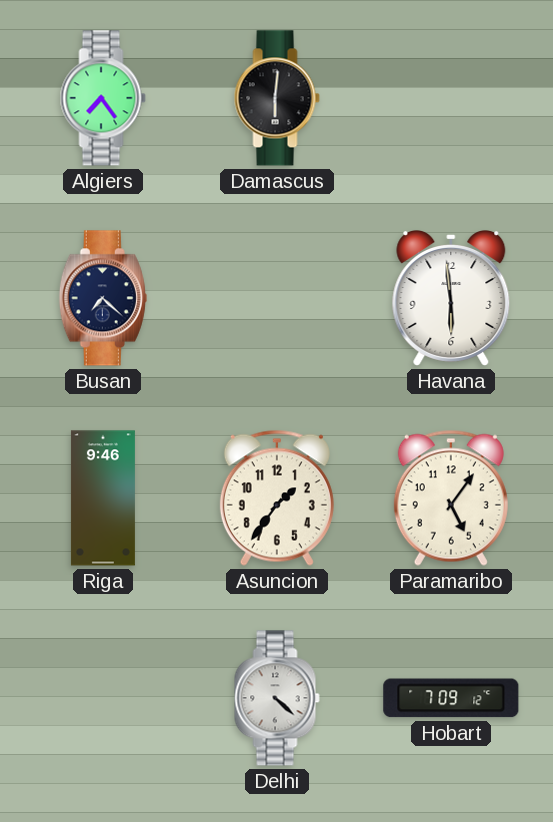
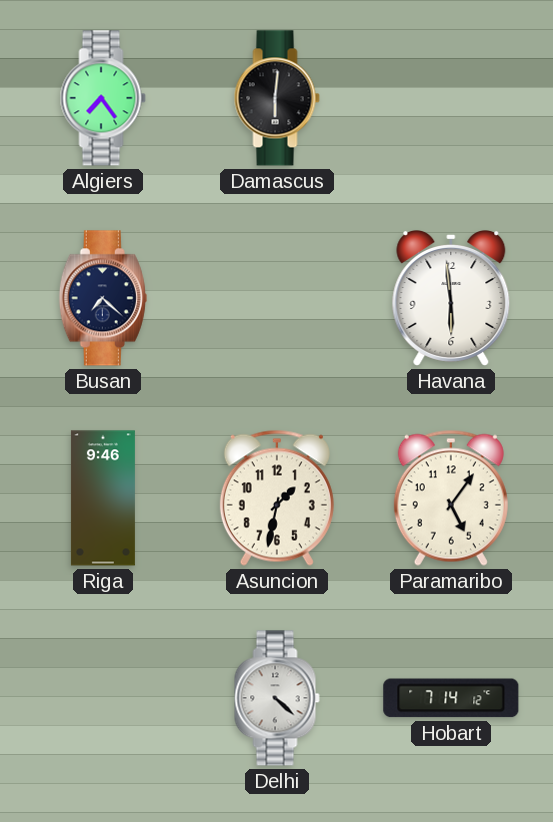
Asuncion: 1:36 -> 1:32 (277, 498)
Hobart: 7:09 -> 7:14 (451, 698)
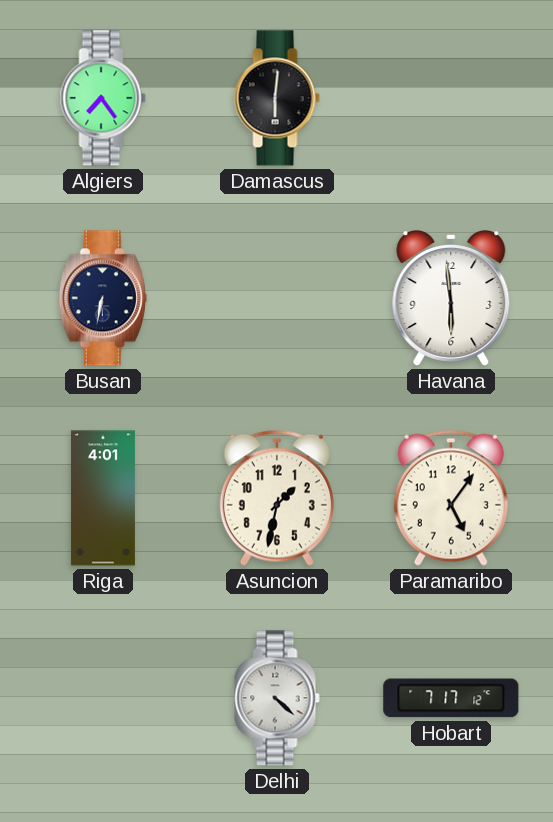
Busan: 7:22 -> 6:32 (103, 298)
Riga: 9:46 -> 4:01 (103, 498)
Hobart: 7:14 -> 7:17 (451, 698)
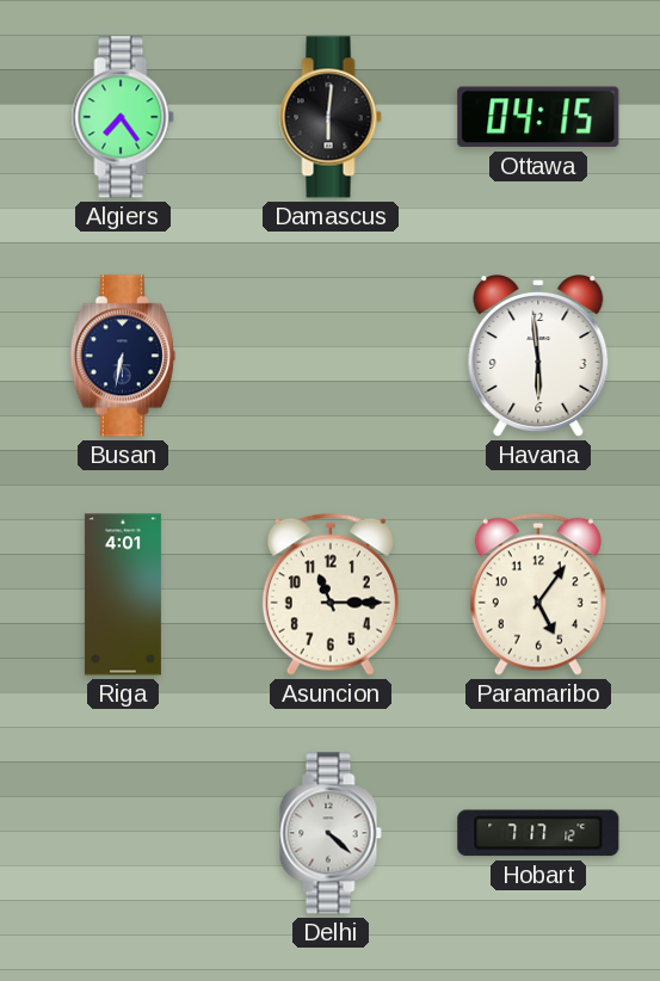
Ottawa: none -> 04:15 (538, 117)
Asuncion: 1:32 -> 11:15 (331, 594)
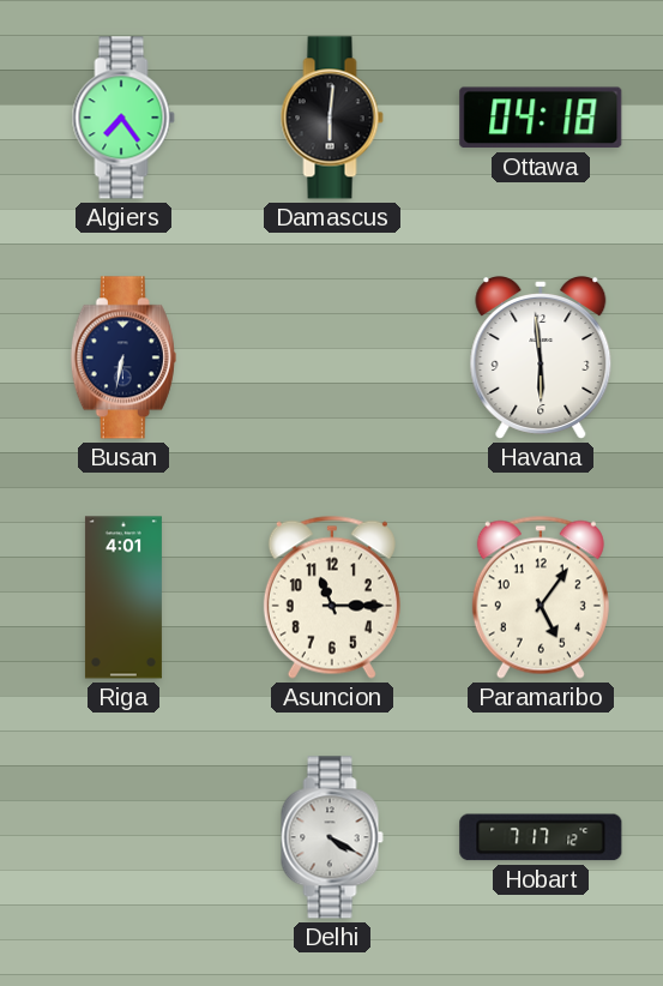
Ottawa: 04:15 -> 04:18 (541, 118)
Delhi: 4:22 -> 4:20 (332, 837)
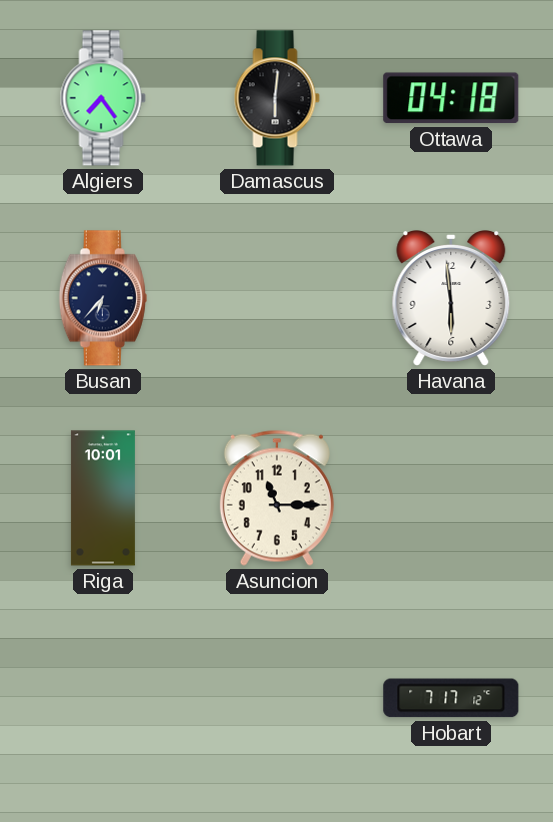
Busan: 6:32 -> 6:37 (103, 298)
Riga: 4:01 -> 10:01 (103, 498)
Paramaribo: 5:06 -> none (541, 597)
Delhi: 4:20 -> none (332, 837)
